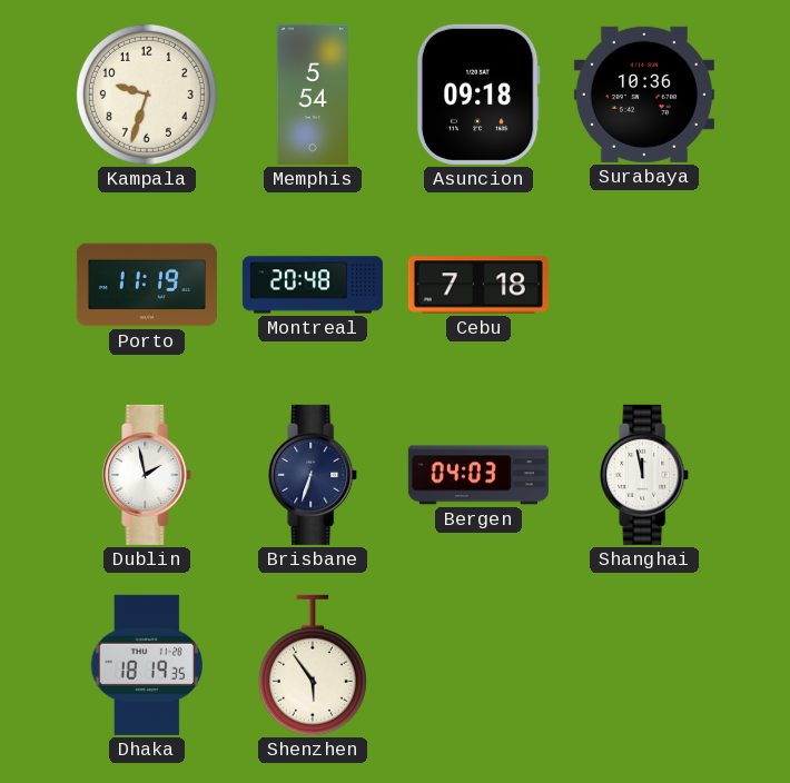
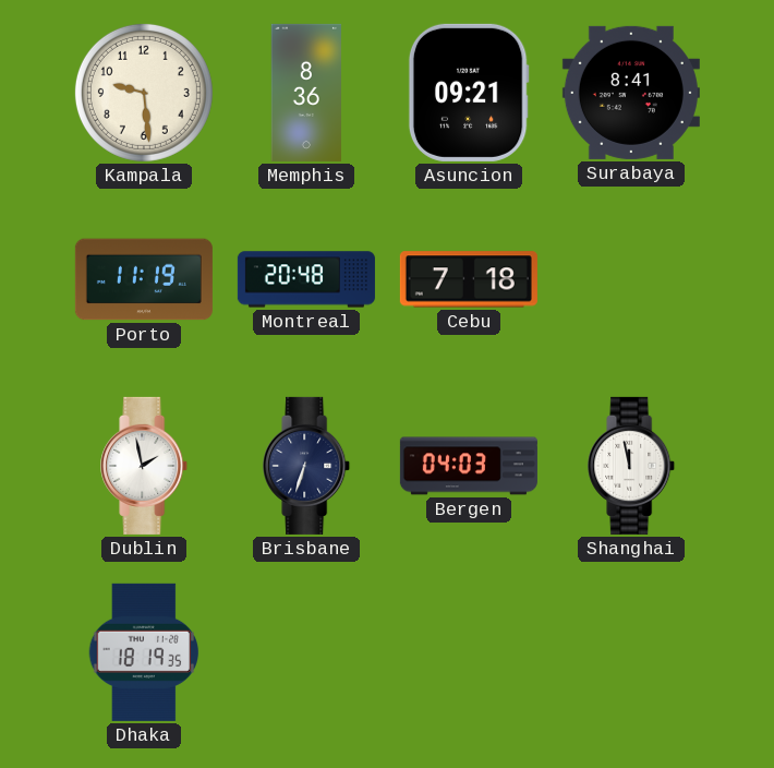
Kampala: 9:33 -> 9:29 (144, 93)
Memphis: 5:54 -> 8:36 (305, 93)
Asuncion: 09:18 -> 09:21 (469, 93)
Surabaya: 10:36 -> 8:41 (631, 93)
Shenzhen: 5:54 -> none (313, 665)
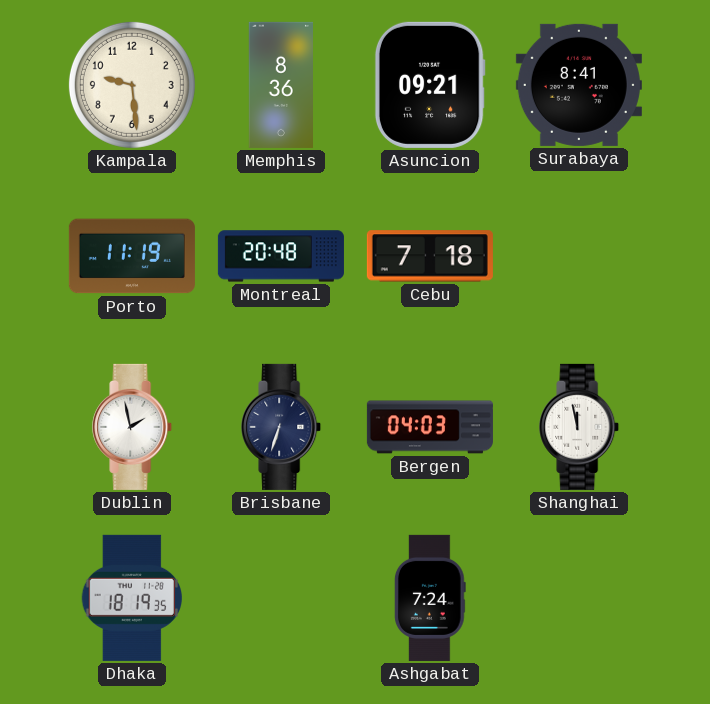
Ashgabat: none -> 7:24 (430, 598)
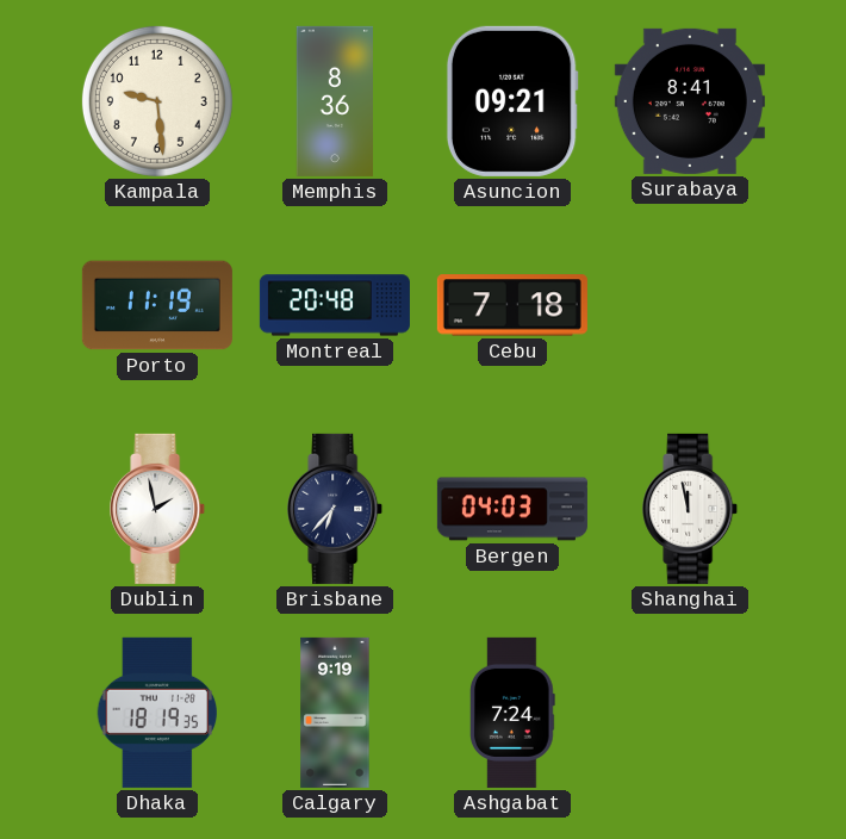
Brisbane: 6:33 -> 6:37 (336, 509)
Calgary: none -> 9:19 (335, 713)
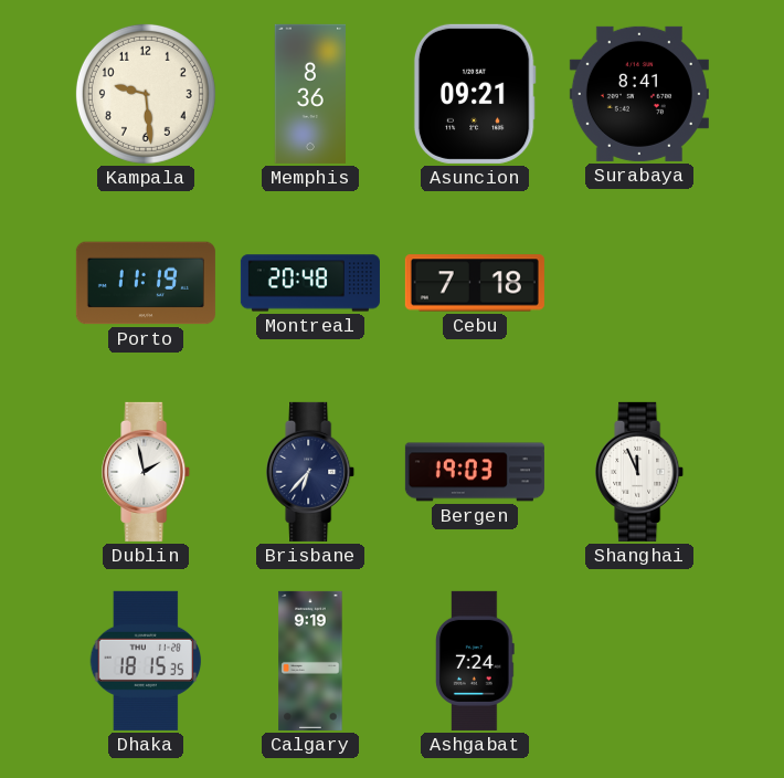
Bergen: 04:03 -> 19:03 (475, 472)
Shanghai: 11:58 -> 11:56 (640, 472)
Dhaka: 18:19 -> 18:15 (146, 661)
